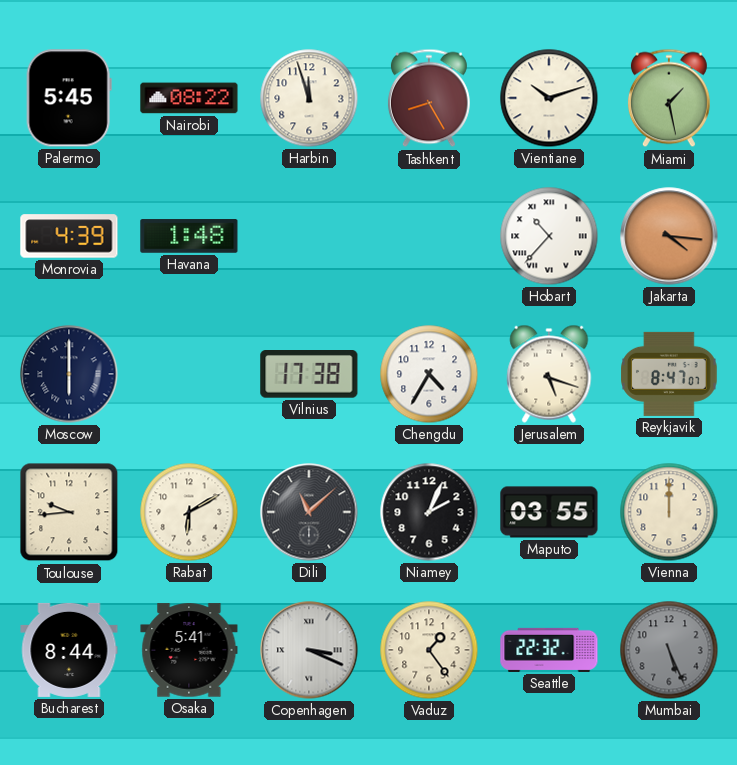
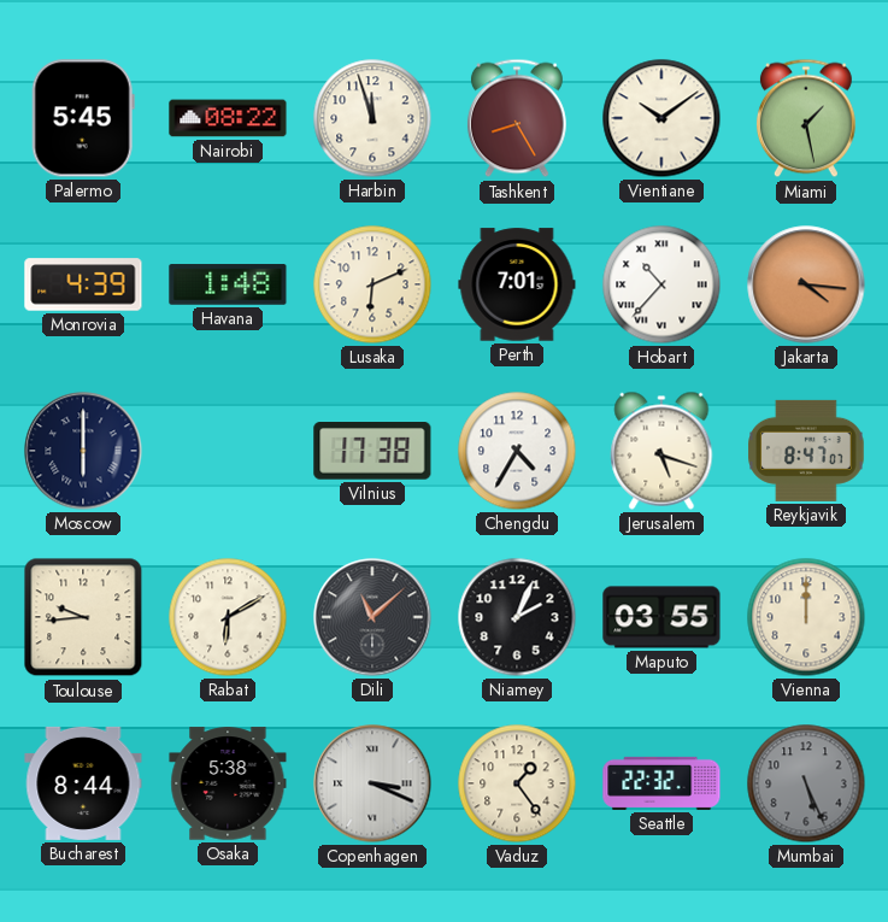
Vientiane: 10:12 -> 10:09 (661, 118)
Lusaka: none -> 6:11 (372, 284)
Perth: none -> 7:01 (517, 284)
Osaka: 5:41 -> 5:38 (228, 783)
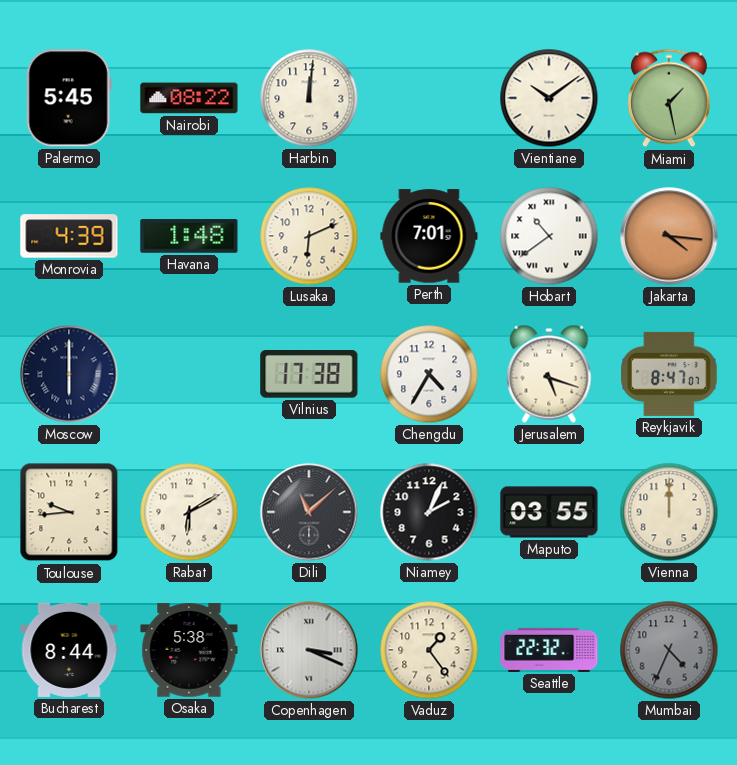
Harbin: 11:57 -> 12:01 (309, 98)
Tashkent: 8:25 -> none (517, 118)
Hobart: 10:37 -> 10:39 (549, 236)
Mumbai: 5:26 -> 4:34 (669, 650)
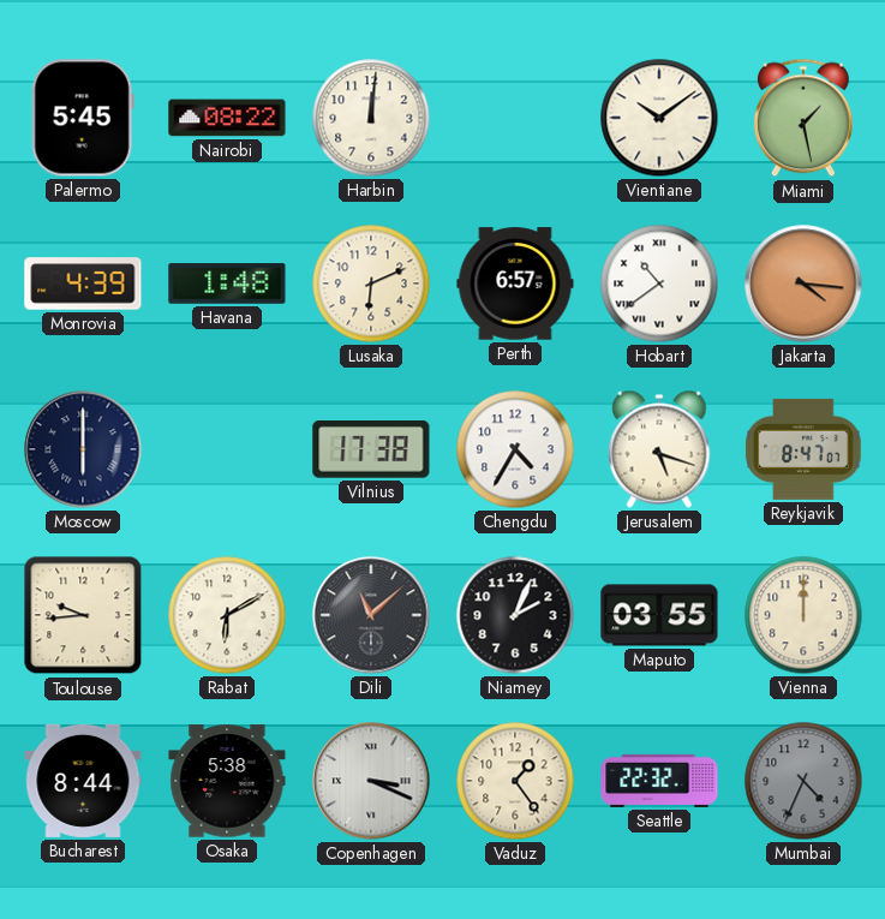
Perth: 7:01 -> 6:57 (515, 284)
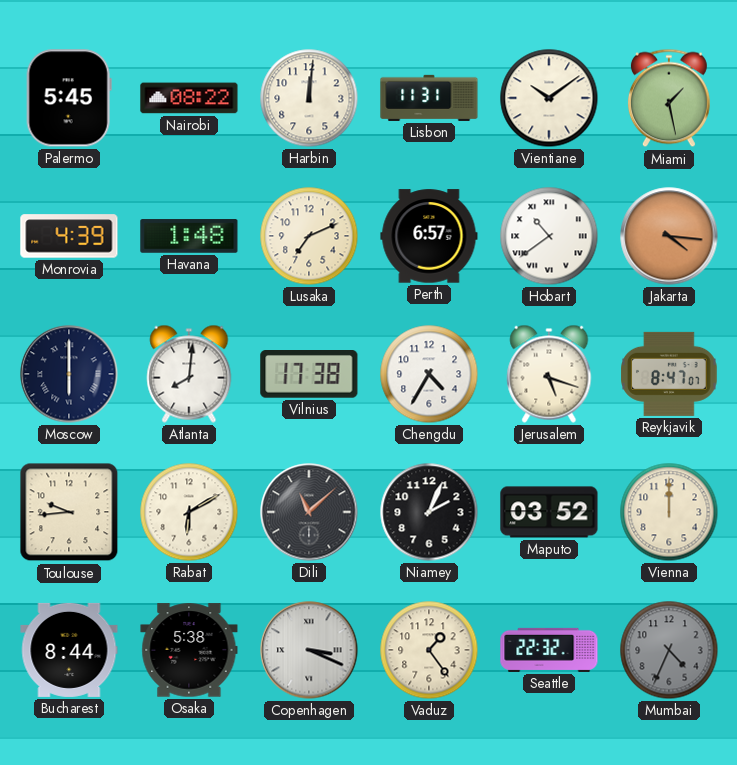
Lisbon: none -> 11:31 (429, 98)
Lusaka: 6:11 -> 7:11 (309, 236)
Atlanta: none -> 8:01 (189, 374)
Maputo: 03:55 -> 03:52 (549, 512)
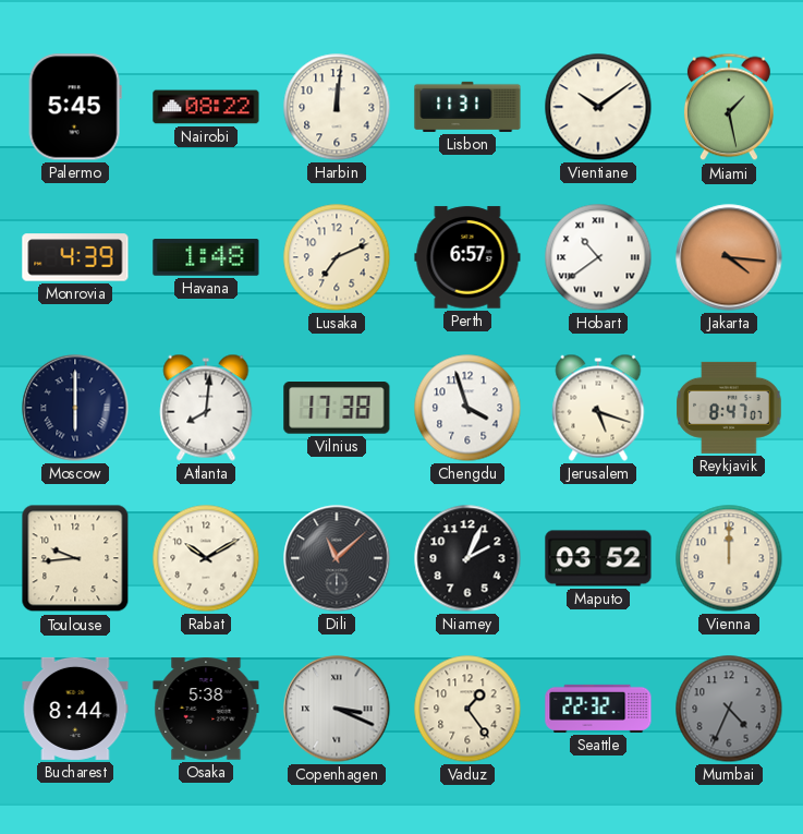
Chengdu: 4:35 -> 3:57 (467, 408)
Rabat: 6:10 -> 10:10 (206, 558)
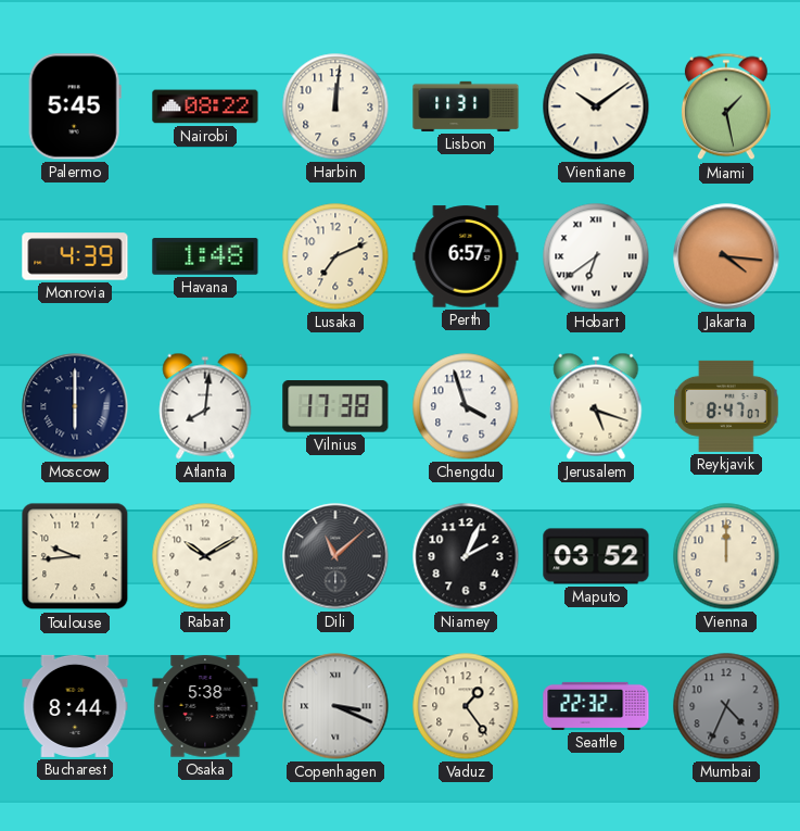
Hobart: 10:39 -> 6:39 (596, 256)
